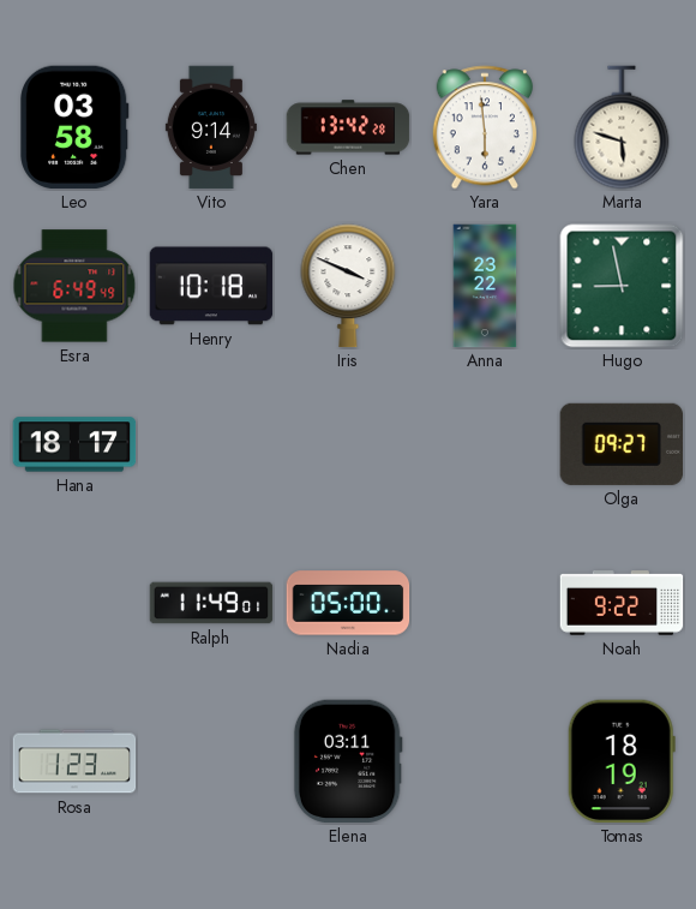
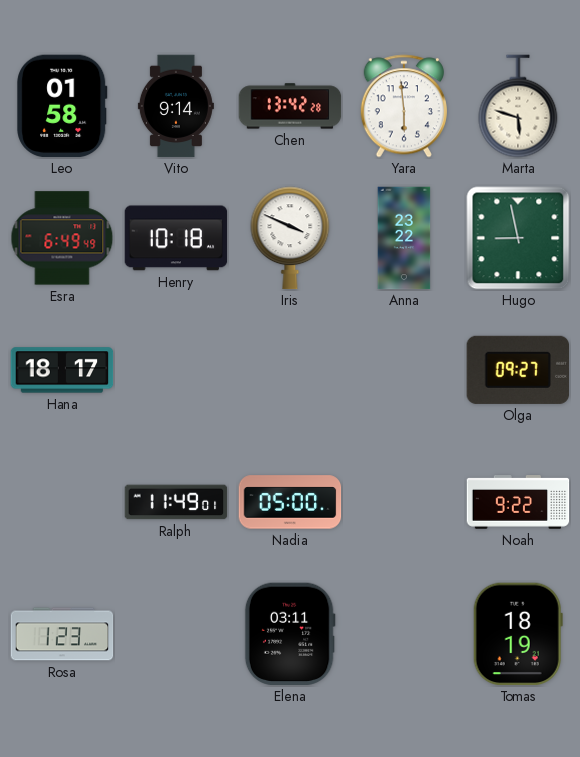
Leo: 03:58 -> 01:58 (62, 106)
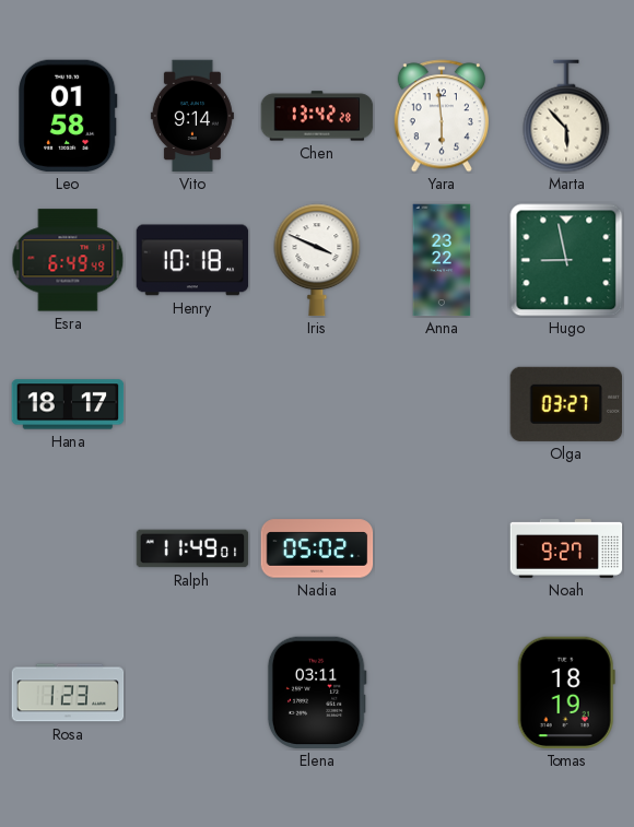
Marta: 5:48 -> 5:53 (566, 116)
Olga: 09:27 -> 03:27 (565, 404)
Nadia: 05:00 -> 05:02 (317, 548)
Noah: 9:22 -> 9:27 (566, 550)
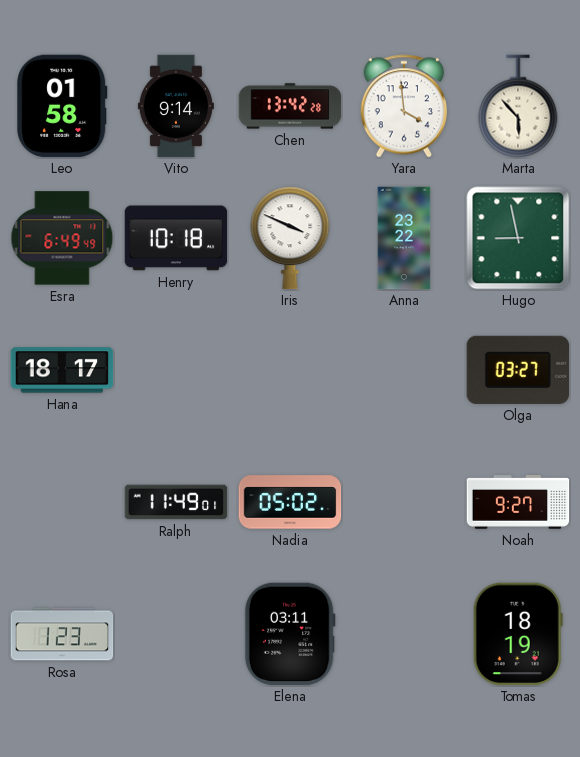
Yara: 5:59 -> 3:59 (403, 106)
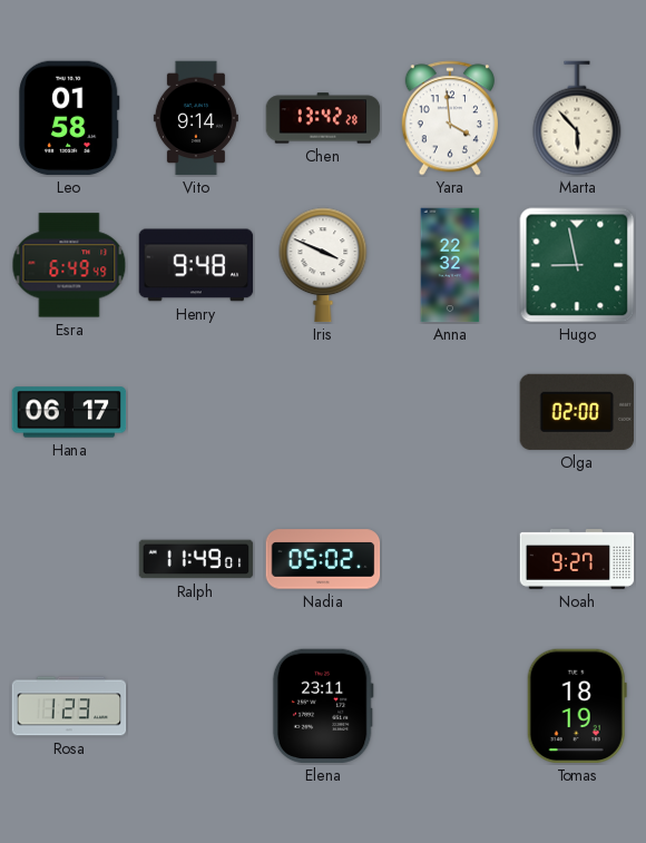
Henry: 10:18 -> 9:48 (196, 265)
Anna: 23:22 -> 22:32 (450, 265)
Hana: 18:17 -> 06:17 (69, 412)
Olga: 03:27 -> 02:00 (576, 412)
Elena: 03:11 -> 23:11 (323, 706)
